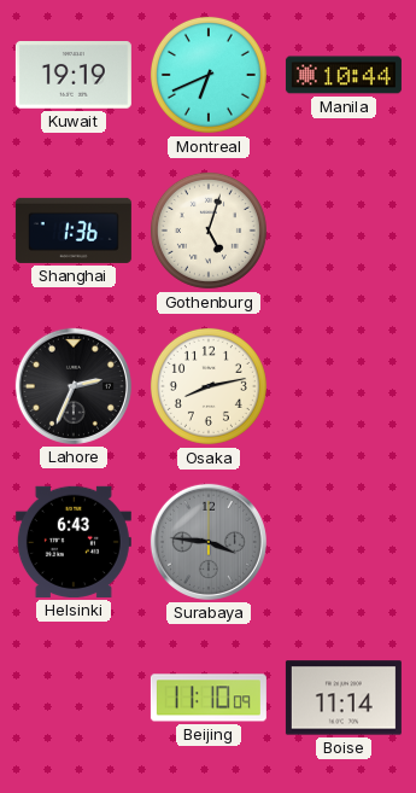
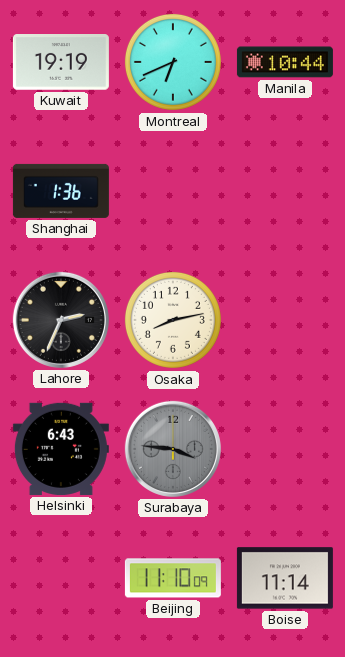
Gothenburg: 5:03 -> none (209, 231)
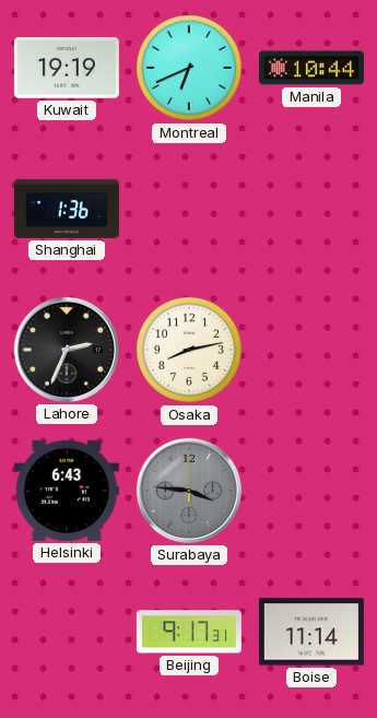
Beijing: 11:10 -> 9:17 (189, 632)
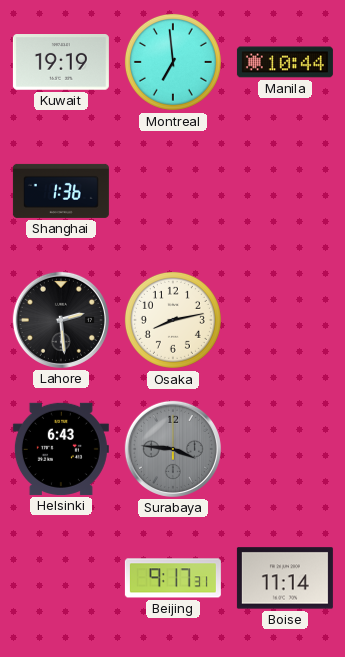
Montreal: 6:41 -> 6:59 (173, 62)
Lahore: 2:34 -> 2:29 (61, 320)
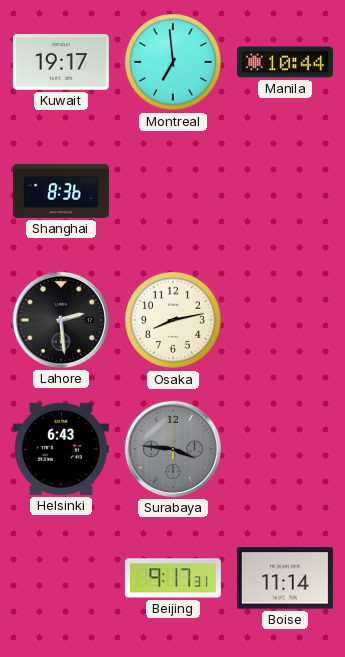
Kuwait: 19:19 -> 19:17 (61, 63)
Shanghai: 1:36 -> 8:36 (61, 191)
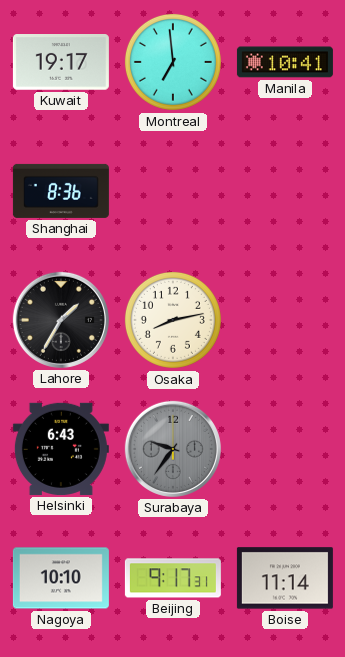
Manila: 10:44 -> 10:41 (285, 62)
Lahore: 2:29 -> 1:35 (61, 320)
Surabaya: 3:46 -> 9:36 (173, 449)
Nagoya: none -> 10:10 (61, 578)
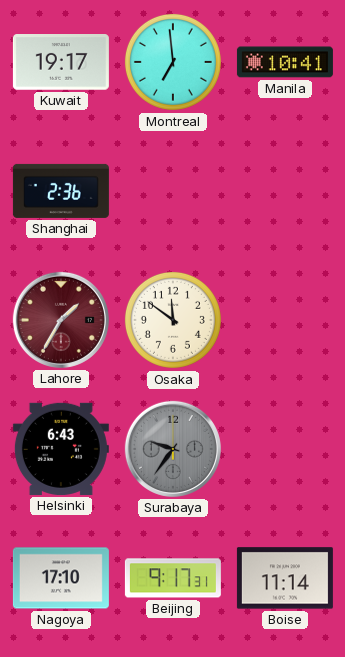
Shanghai: 8:36 -> 2:36 (61, 191)
Lahore dial: black -> burgundy (61, 320)
Osaka: 8:13 -> 11:51 (173, 320)
Nagoya: 10:10 -> 17:10 (61, 578)
